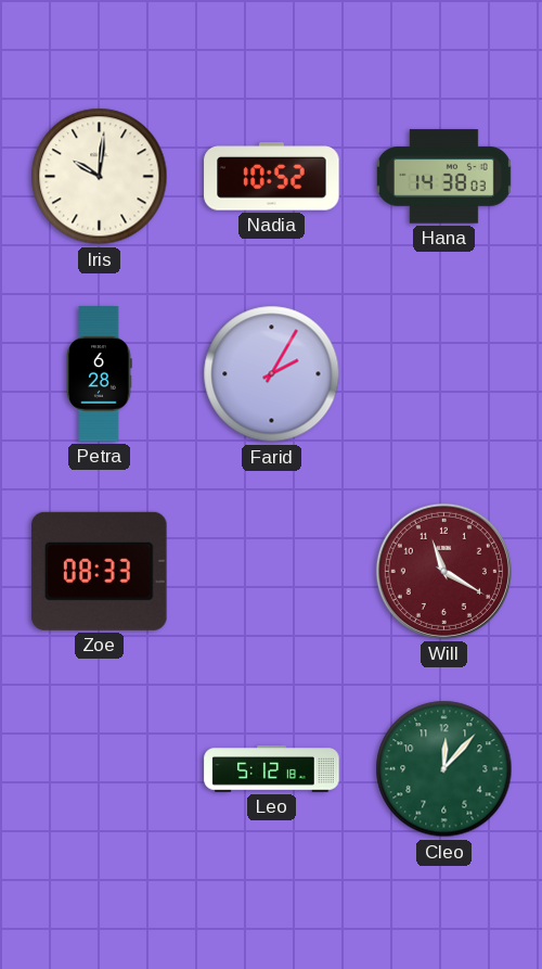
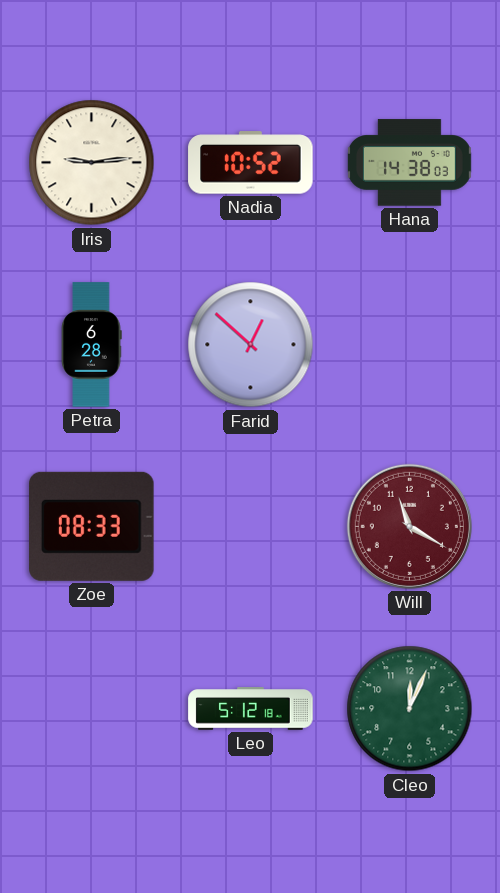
Iris: 10:01 -> 9:14 (92, 163)
Farid: 2:05 -> 12:52 (251, 345)
Cleo: 12:07 -> 12:04 (410, 709)
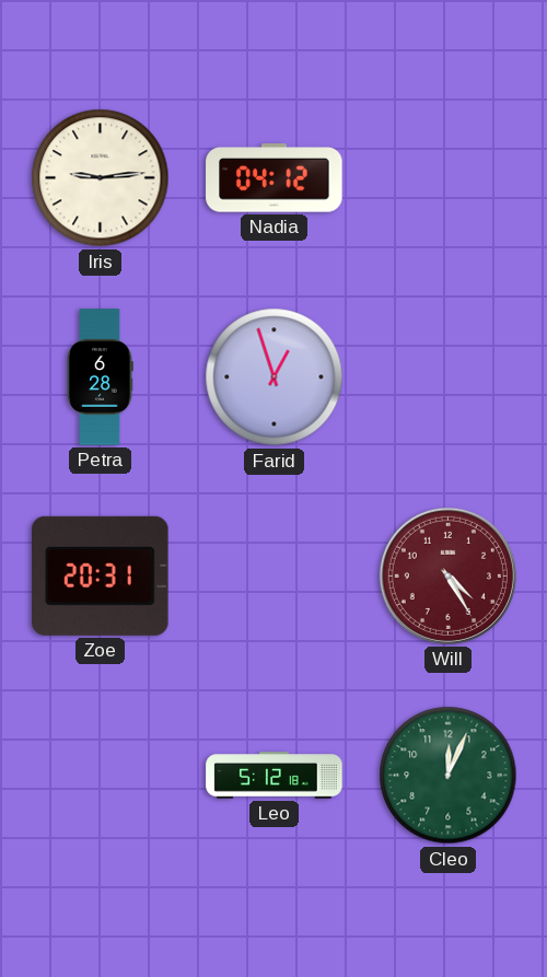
Nadia: 10:52 -> 04:12 (275, 178)
Hana: 14:38 -> none (409, 163)
Farid: 12:52 -> 12:57 (275, 377)
Zoe: 08:33 -> 20:31 (101, 575)
Will: 11:20 -> 4:25 (447, 575)
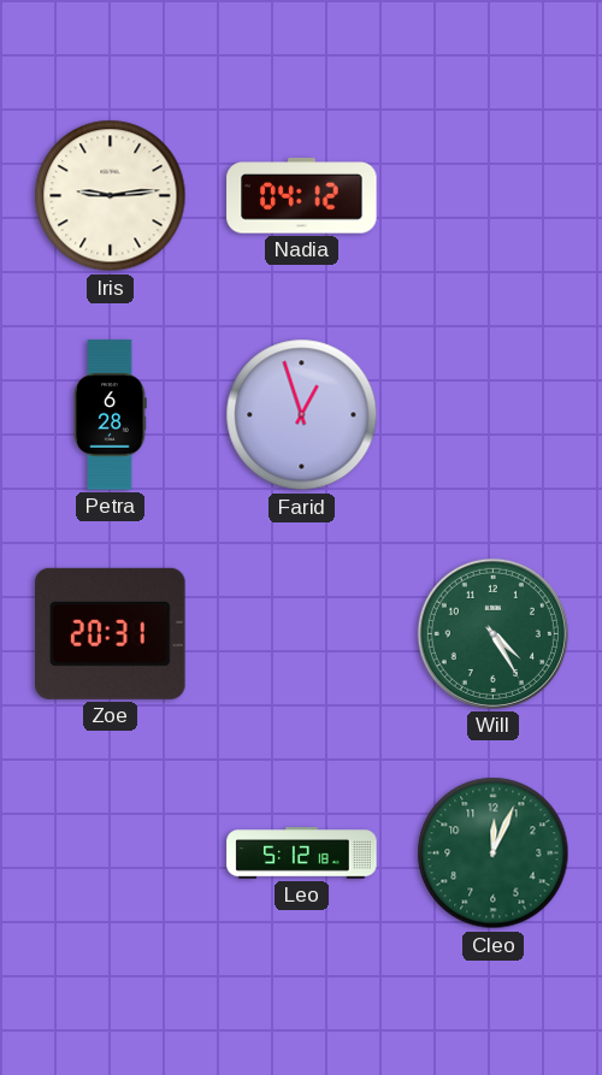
Will dial: burgundy -> green (492, 633)
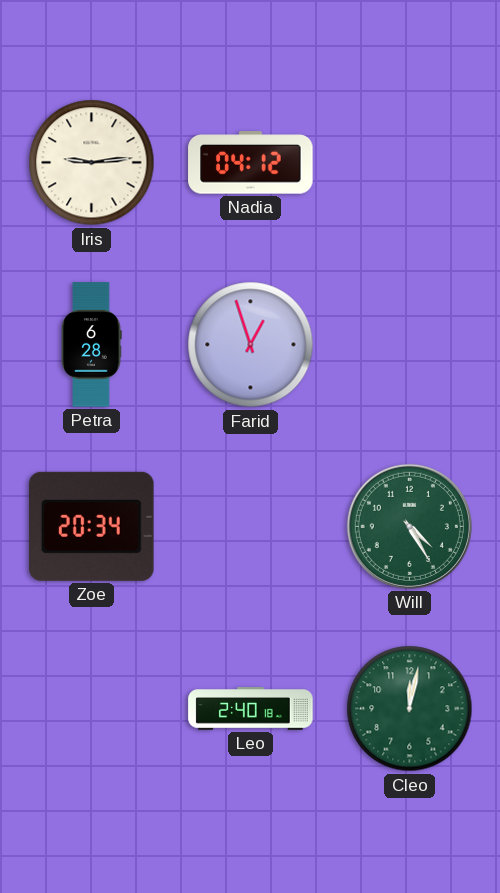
Zoe: 20:31 -> 20:34 (92, 526)
Leo: 5:12 -> 2:40 (251, 709)
Cleo: 12:04 -> 12:02 (410, 709)
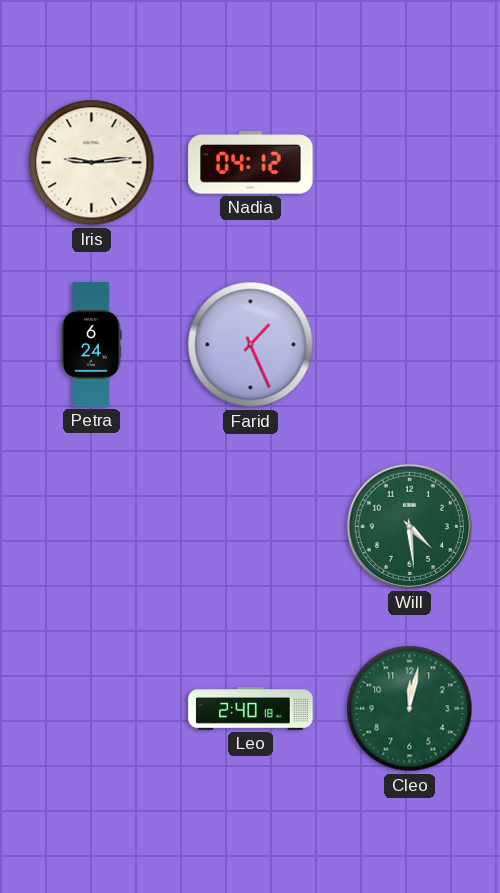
Petra: 6:28 -> 6:24 (91, 345)
Farid: 12:57 -> 1:26 (251, 345)
Zoe: 20:34 -> none (92, 526)
Will: 4:25 -> 4:29 (409, 526)
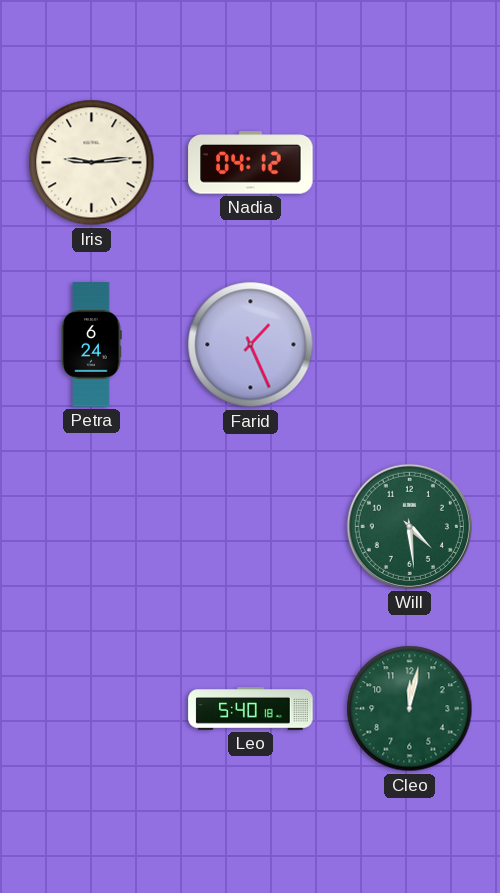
Leo: 2:40 -> 5:40 (251, 709)
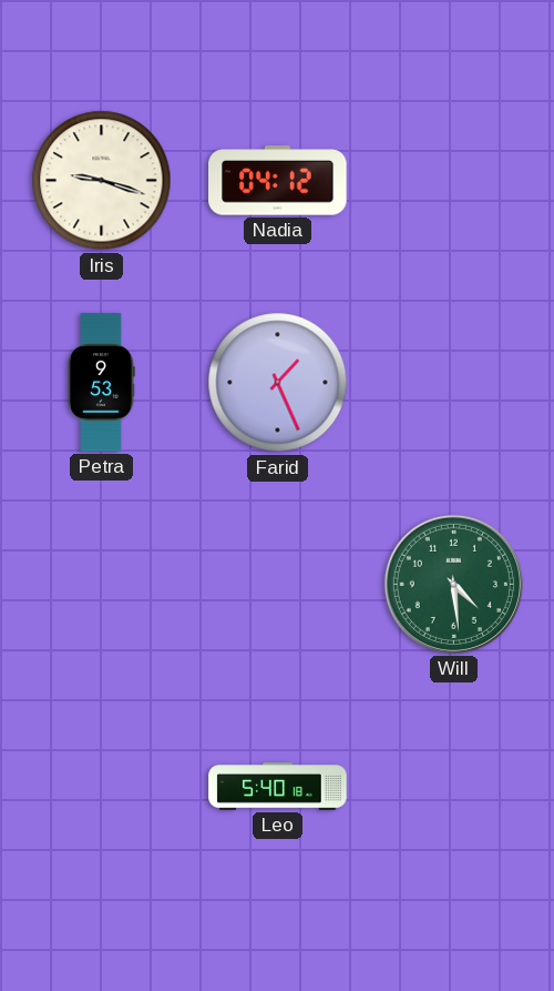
Iris: 9:14 -> 9:18 (102, 181)
Petra: 6:24 -> 9:53 (101, 383)
Cleo: 12:02 -> none (410, 709)
